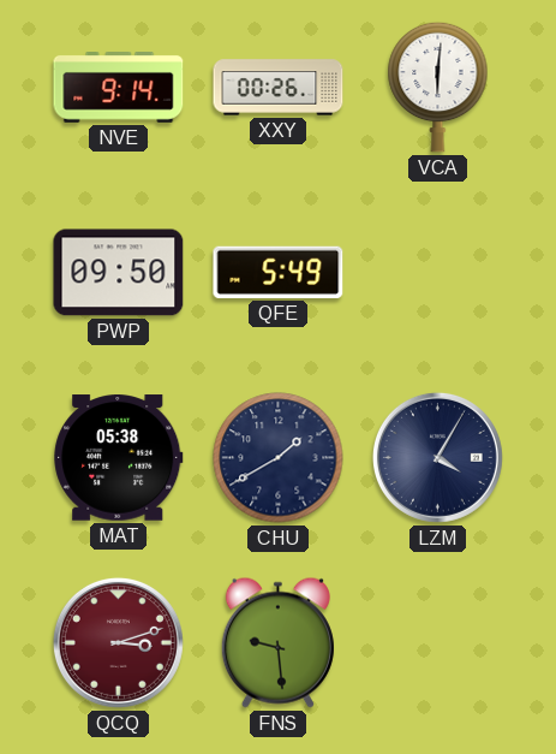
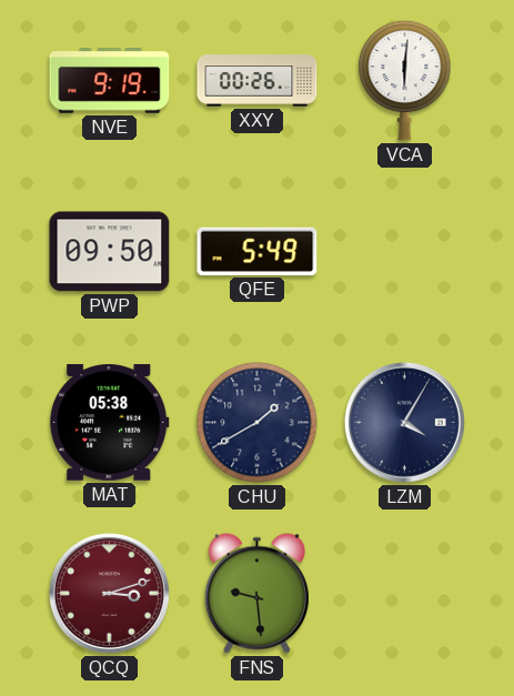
NVE: 9:14 -> 9:19 (110, 81)
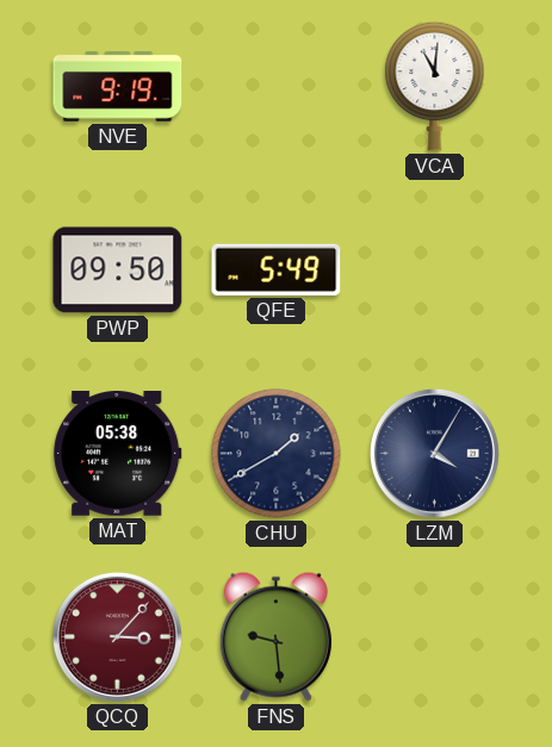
XXY: 00:26 -> none (258, 81)
VCA: 6:01 -> 11:01 (435, 86)
QCQ: 3:12 -> 3:07 (117, 636)
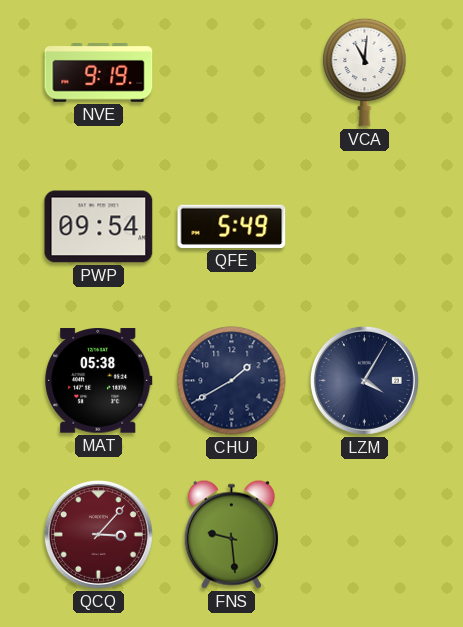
PWP: 09:50 -> 09:54 (99, 227)
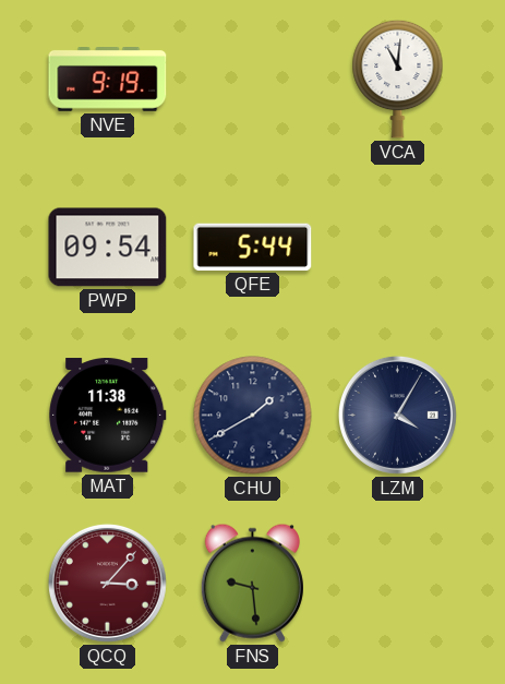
QFE: 5:49 -> 5:44 (253, 247)
MAT: 05:38 -> 11:38 (108, 416)
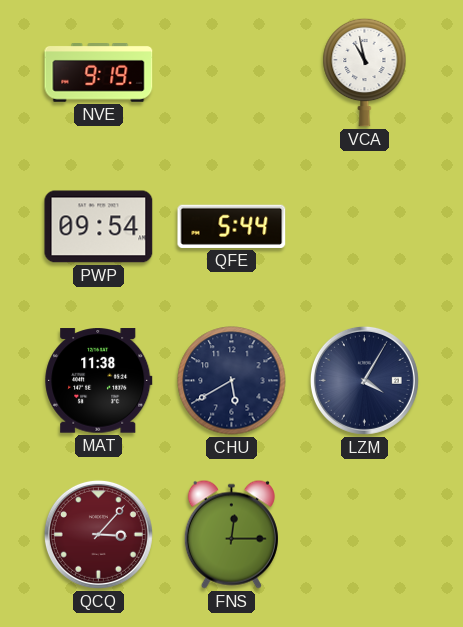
VCA: 11:01 -> 10:58 (365, 72)
CHU: 1:40 -> 5:40 (232, 381)
FNS: 9:29 -> 12:15 (231, 534)
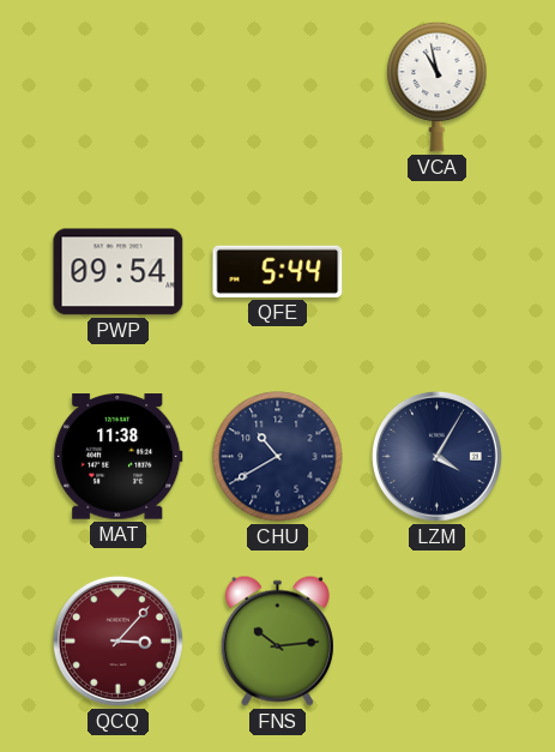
NVE: 9:19 -> none (99, 73)
CHU: 5:40 -> 10:40 (278, 457)
FNS: 12:15 -> 10:14 (277, 640)
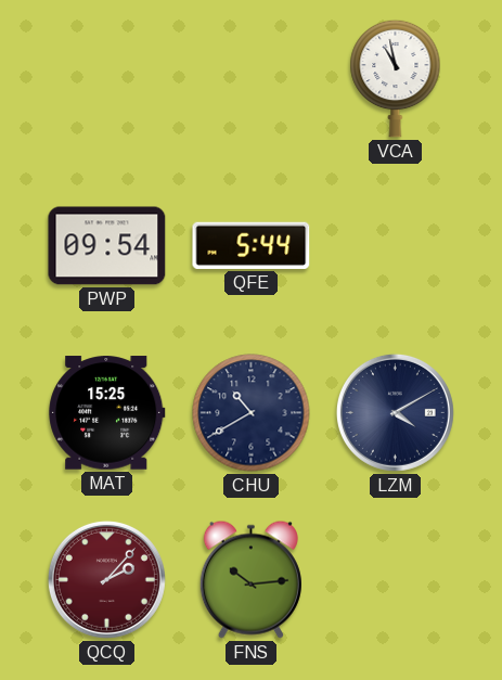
MAT: 11:38 -> 15:25 (107, 413)
LZM: 4:05 -> 4:10 (395, 412)
QCQ: 3:07 -> 2:07 (106, 579)
